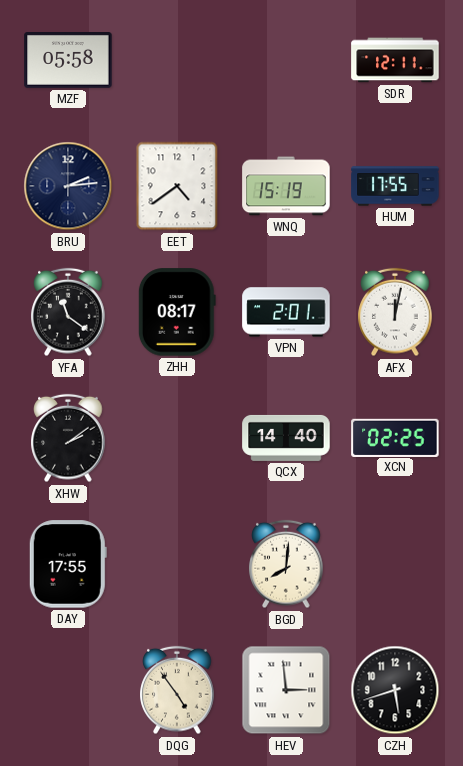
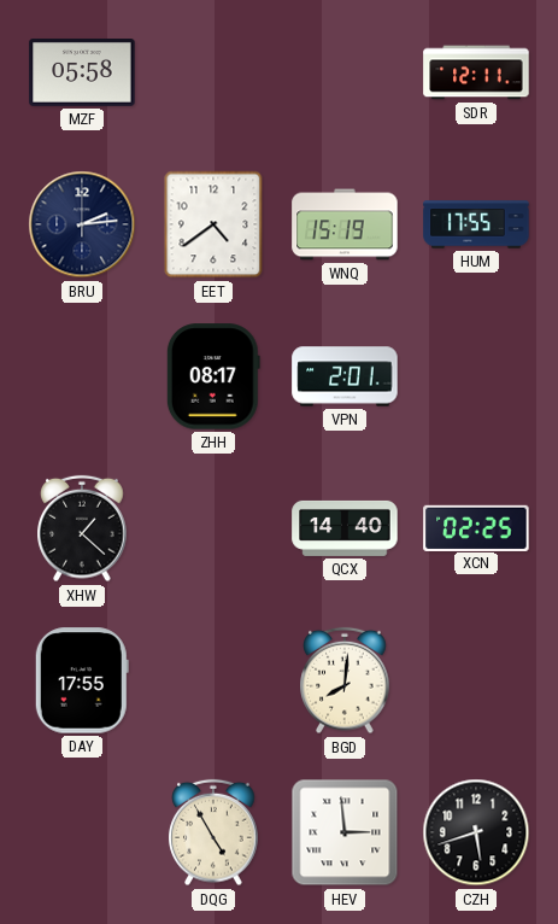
YFA: 11:21 -> none (68, 312)
AFX: 12:02 -> none (395, 312)
XHW: 2:09 -> 1:22 (82, 528)
DQG: 4:54 -> 4:55 (213, 832)
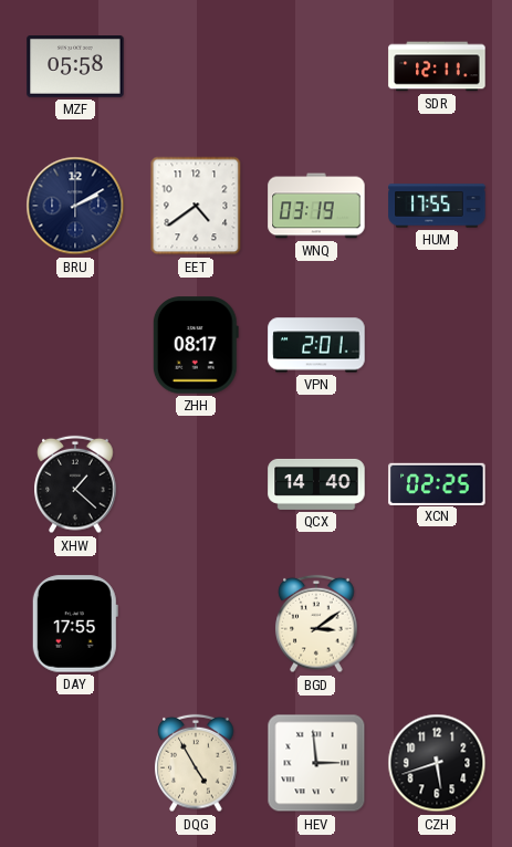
BRU: 2:14 -> 2:10 (75, 206)
WNQ: 15:19 -> 03:19 (316, 206)
BGD: 8:01 -> 3:09 (316, 624)
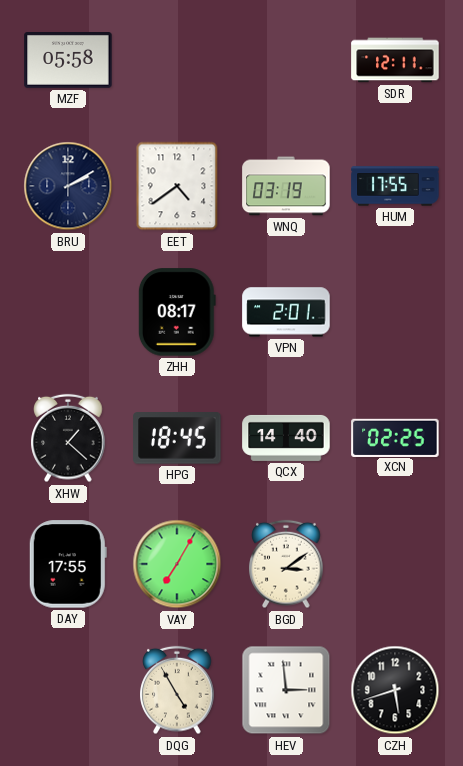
HPG: none -> 18:45 (177, 438)
VAY: none -> 7:05 (177, 564)
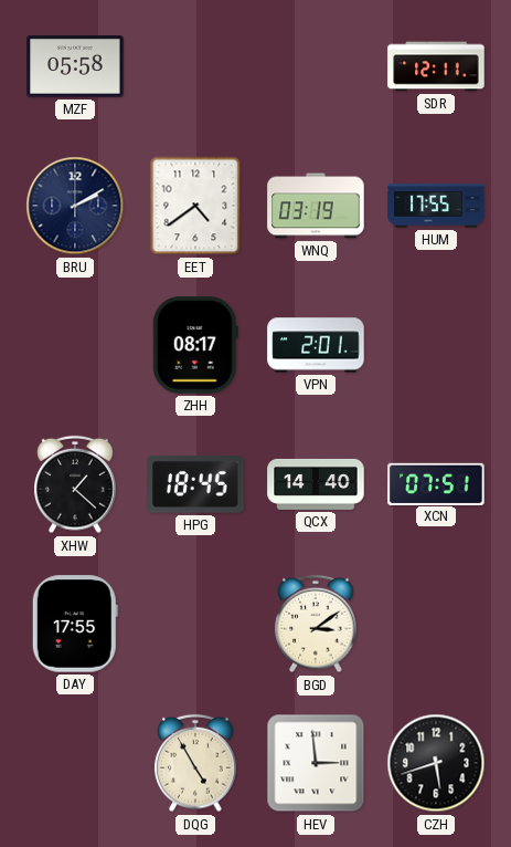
XCN: 02:25 -> 07:51 (436, 483)
VAY: 7:05 -> none (177, 564)
